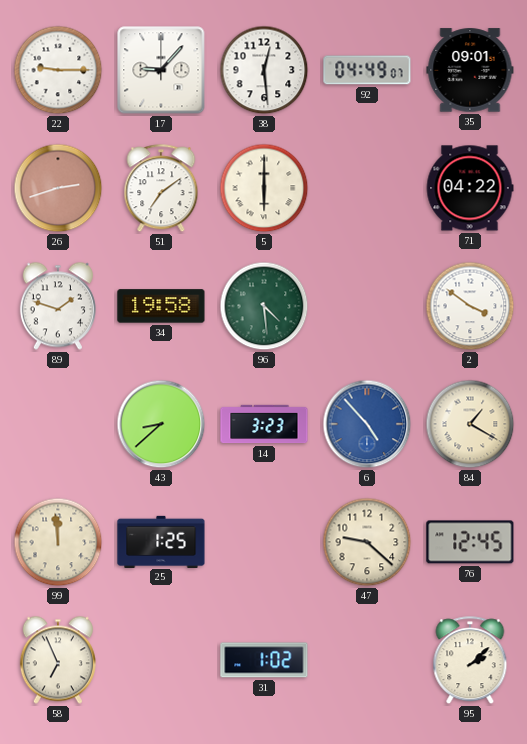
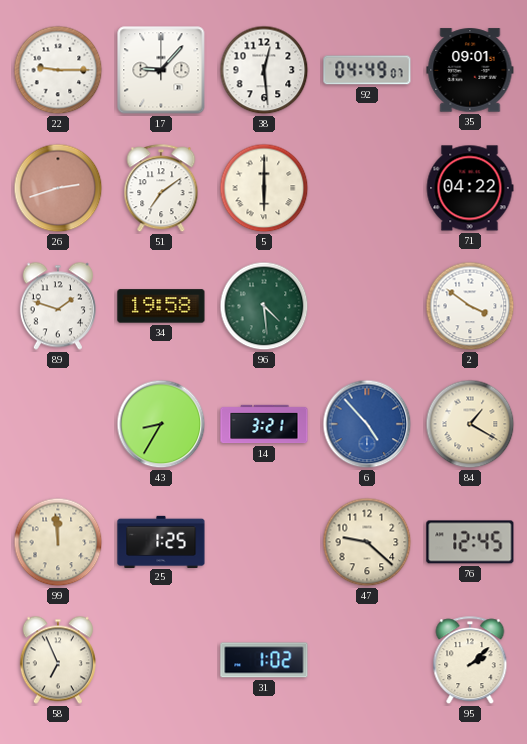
43: 8:38 -> 8:35 (161, 424)
14: 3:23 -> 3:21 (264, 424)
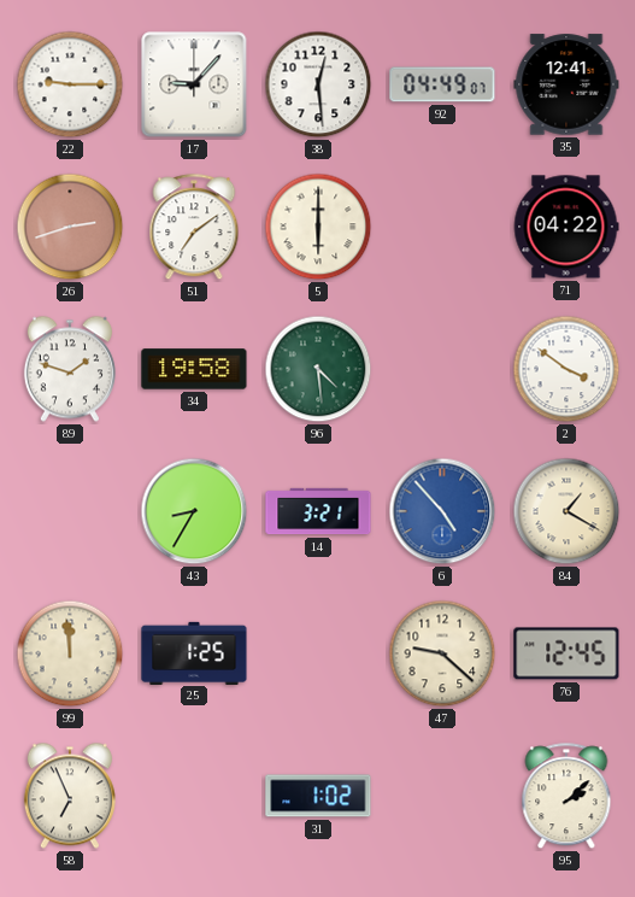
35: 09:01 -> 12:41 (566, 84)
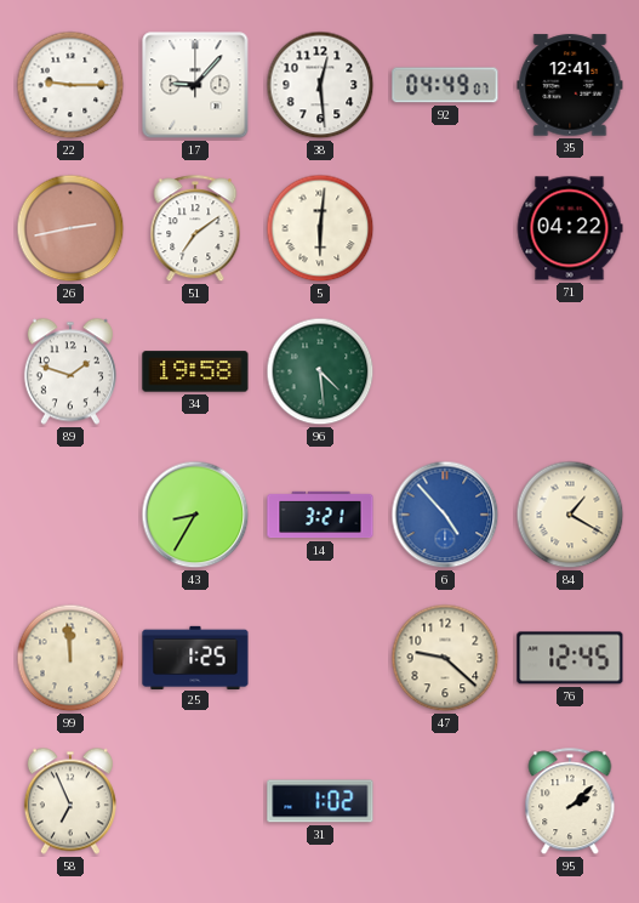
26: 2:42 -> 2:43 (70, 228)
5: 6:00 -> 6:01 (320, 228)
2: 3:51 -> none (566, 369)
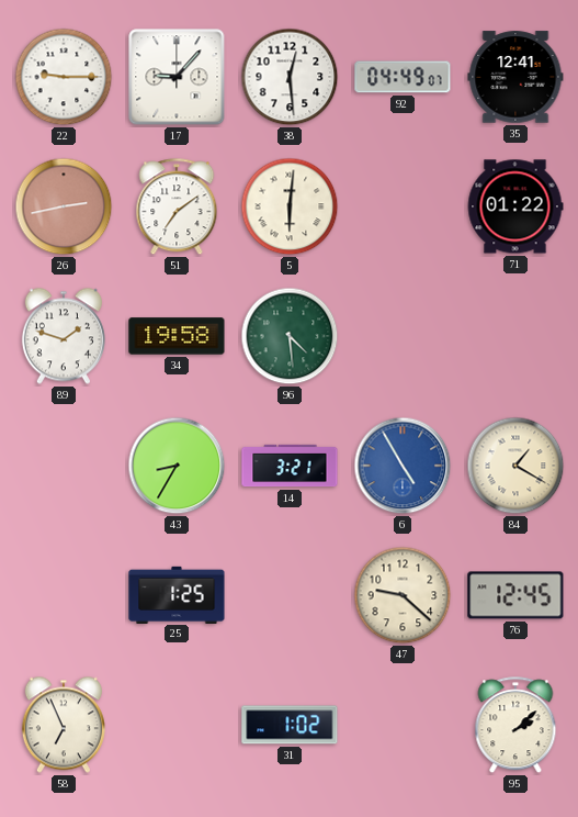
71: 04:22 -> 01:22 (515, 206)
6: 4:53 -> 4:55 (403, 466)
99: 11:59 -> none (70, 658)
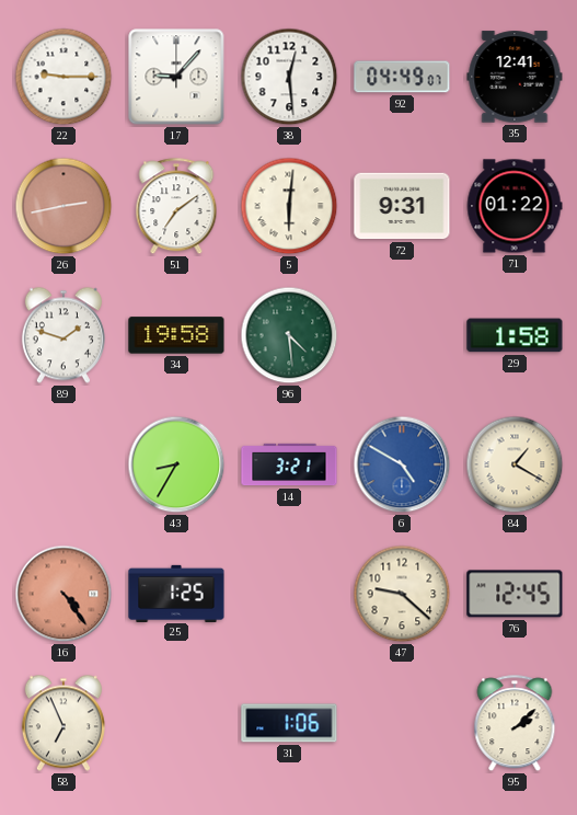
72: none -> 9:31 (402, 206)
29: none -> 1:58 (515, 335)
6: 4:55 -> 4:50 (402, 464)
16: none -> 4:24 (64, 594)
31: 1:02 -> 1:06 (289, 723)
